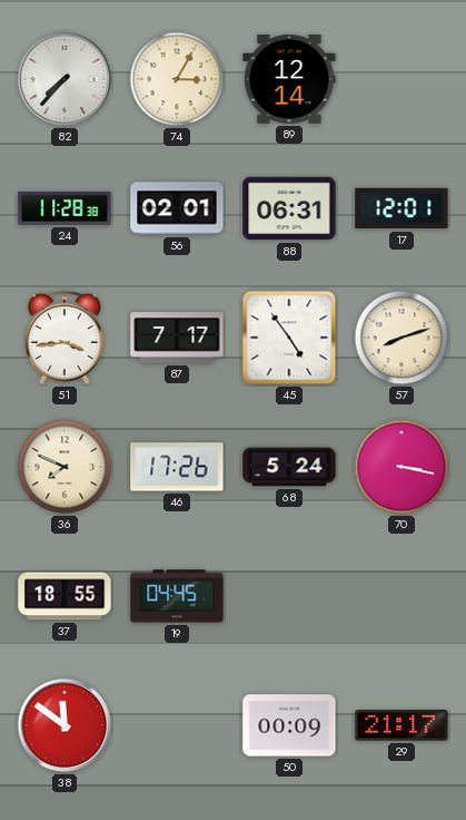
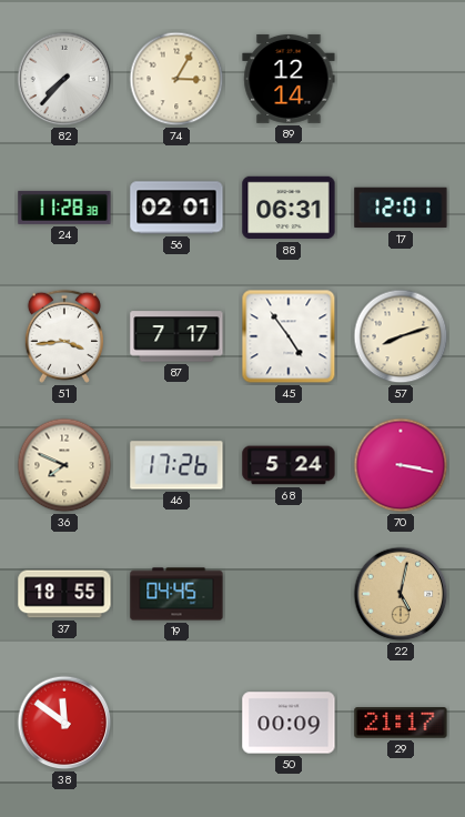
22: none -> 5:02 (401, 594)
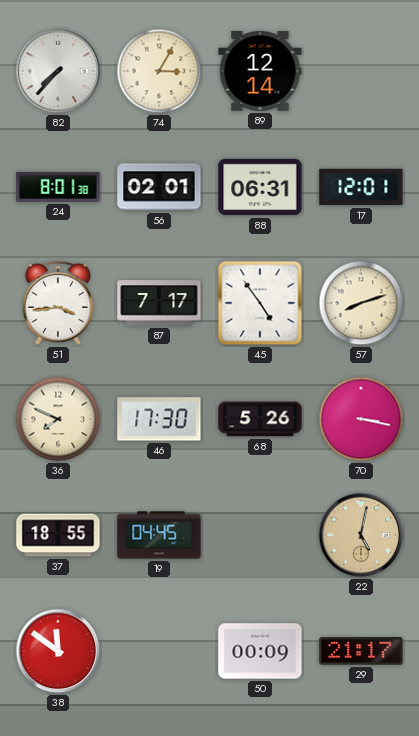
24: 11:28 -> 8:01 (58, 187)
46: 17:26 -> 17:30 (159, 419)
68: 5:24 -> 5:26 (260, 419)
